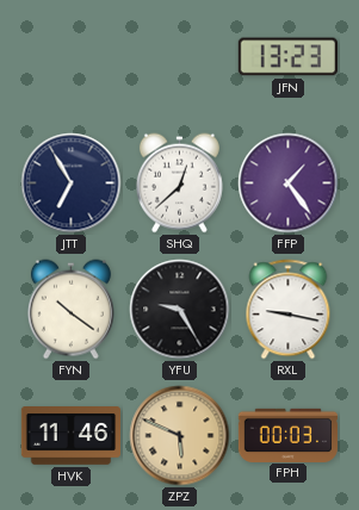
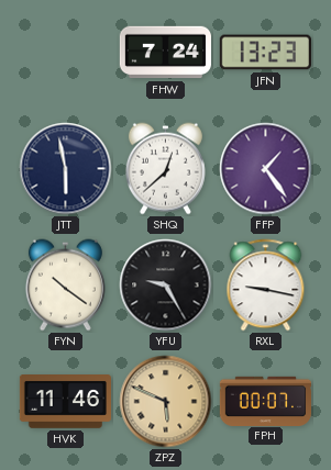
FHW: none -> 7:24 (165, 53)
JTT: 6:55 -> 5:58 (66, 169)
FPH: 00:03 -> 00:07 (265, 401)
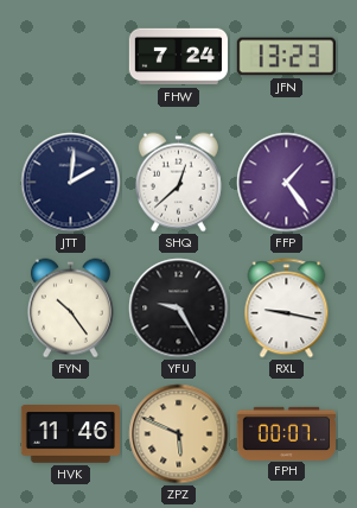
JTT: 5:58 -> 2:01 (71, 183)
FYN: 10:21 -> 10:24 (70, 309)
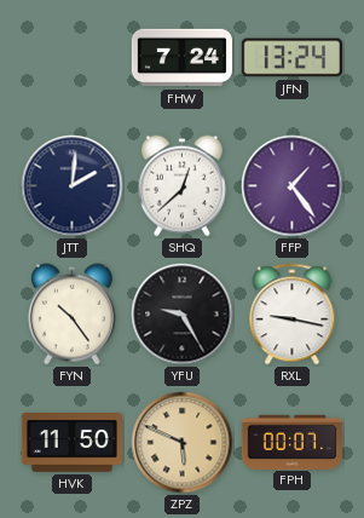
JFN: 13:23 -> 13:24 (291, 58)
HVK: 11:46 -> 11:50 (71, 443)
